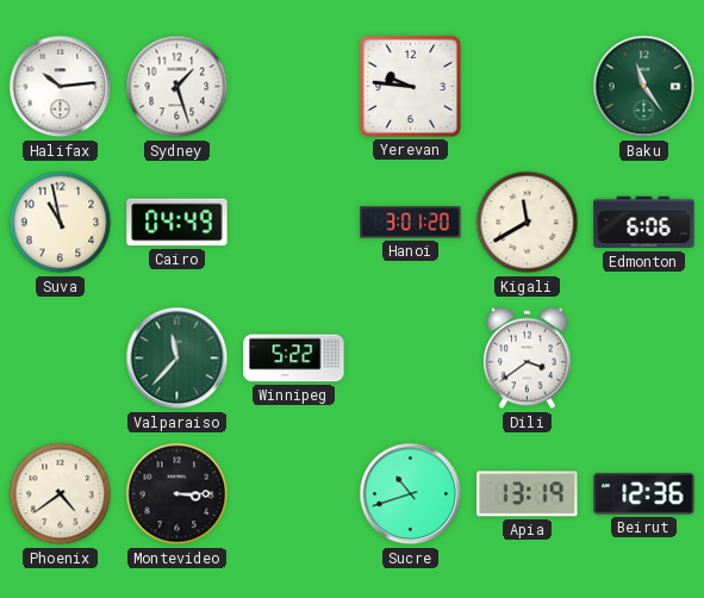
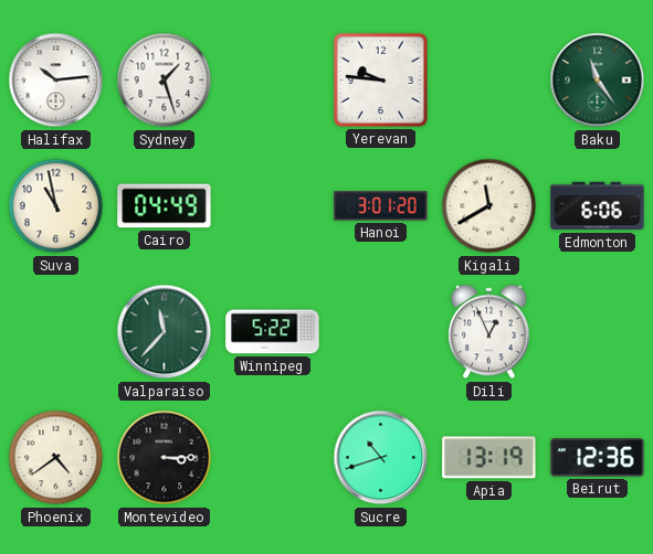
Dili: 3:39 -> 12:56 (489, 332)
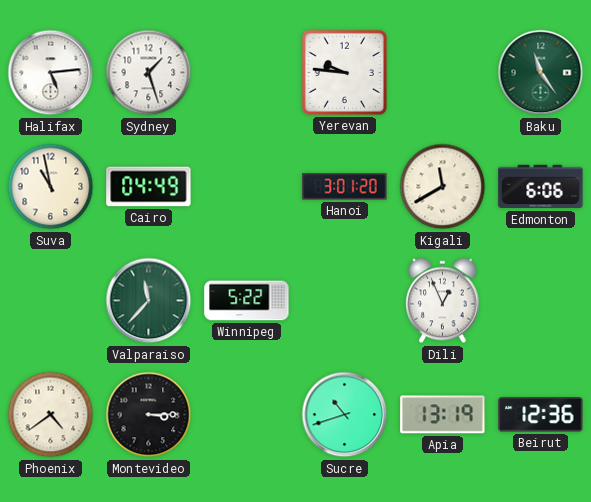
Halifax: 10:14 -> 5:14 (51, 73)
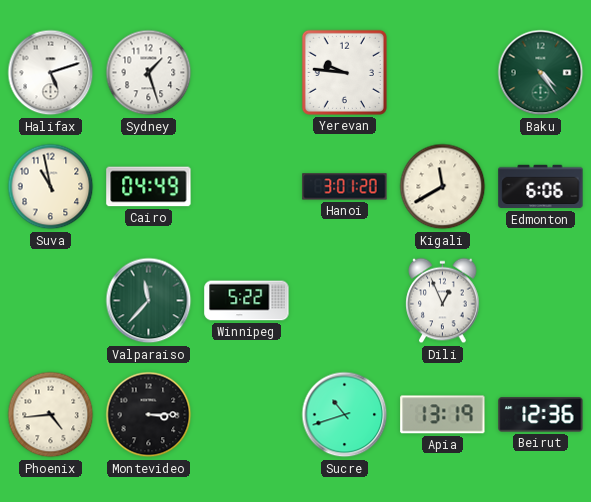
Halifax: 5:14 -> 5:12 (51, 73)
Baku: 11:24 -> 4:24 (541, 73)
Phoenix: 4:39 -> 4:44 (51, 415)
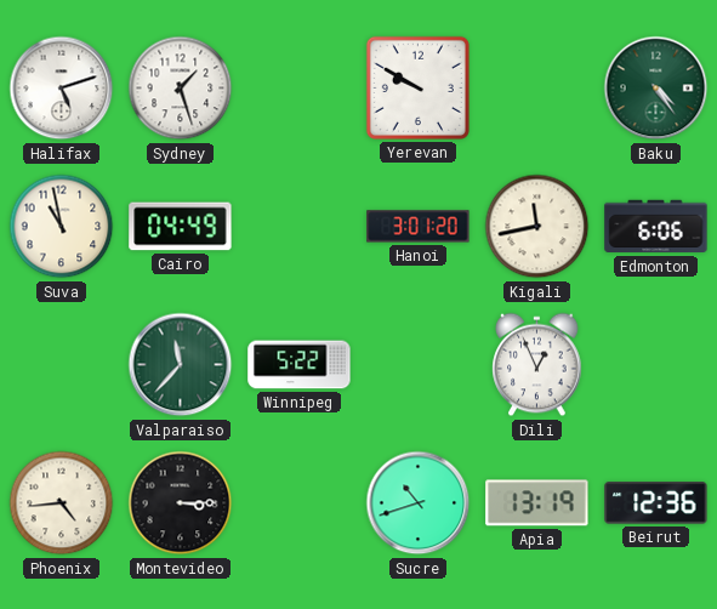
Yerevan: 9:46 -> 9:50 (417, 87)
Kigali: 11:40 -> 11:43 (537, 227)
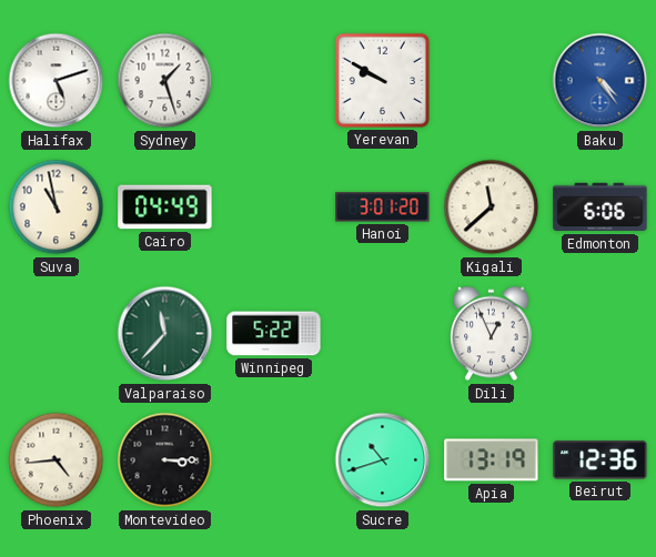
Baku dial: green -> blue (601, 81)
Kigali: 11:43 -> 11:38 (492, 207)
